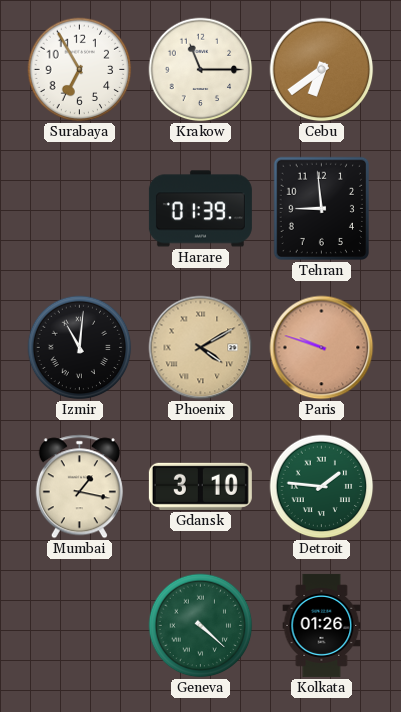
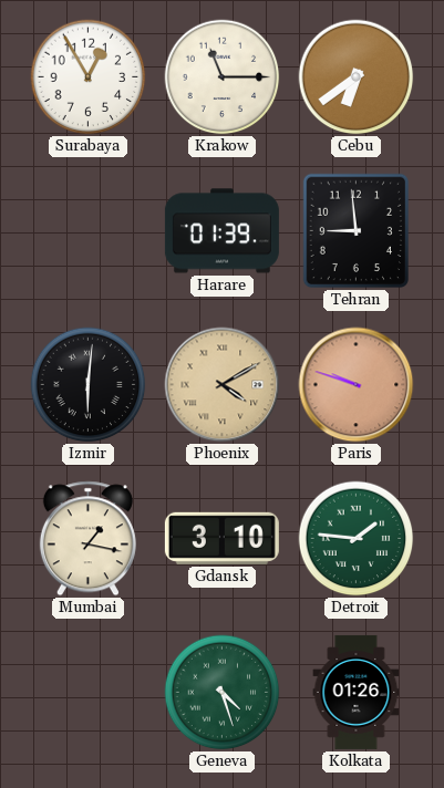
Surabaya: 6:55 -> 12:55 (89, 77)
Izmir: 11:01 -> 6:01 (89, 385)
Geneva: 4:22 -> 4:27 (223, 693)
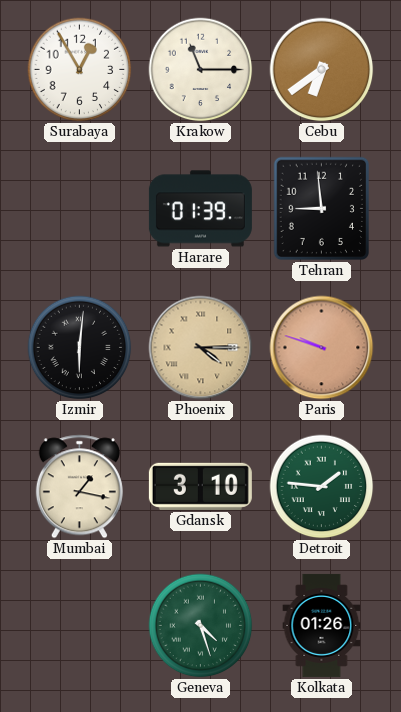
Phoenix: 4:10 -> 4:15 (201, 348)
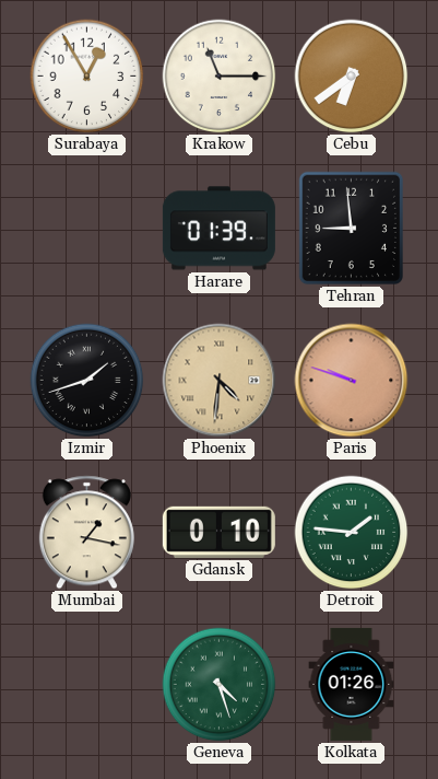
Izmir: 6:01 -> 1:42 (87, 381)
Phoenix: 4:15 -> 4:31 (220, 381)
Gdansk: 3:10 -> 0:10 (218, 532)
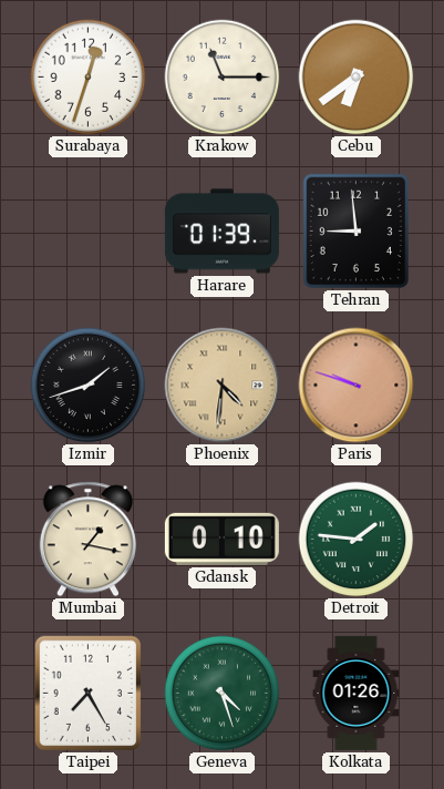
Surabaya: 12:55 -> 12:33 (89, 78)
Taipei: none -> 7:25 (87, 694)
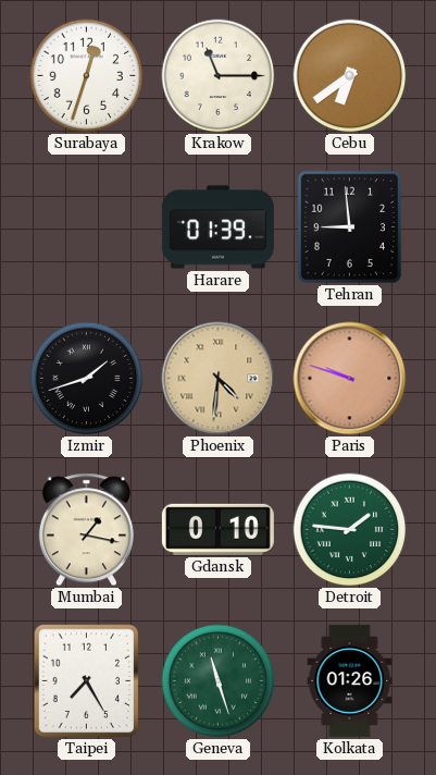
Geneva: 4:27 -> 11:27 (219, 681)
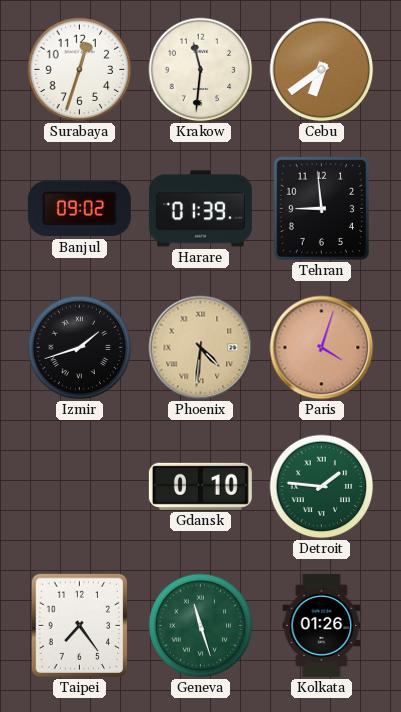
Krakow: 11:15 -> 11:31 (201, 70)
Banjul: none -> 09:02 (79, 209)
Paris: 9:48 -> 4:03 (322, 348)
Mumbai: 1:17 -> none (86, 530)
Taipei: 7:25 -> 7:24 (79, 626)
